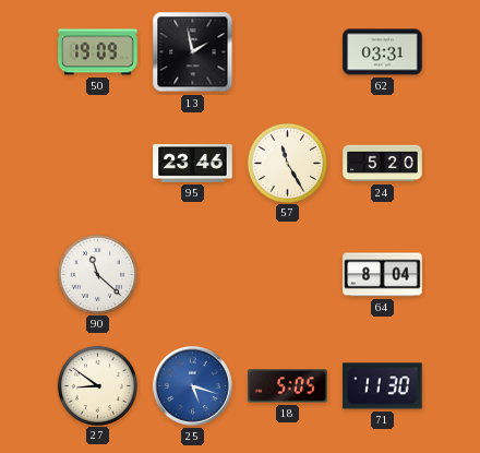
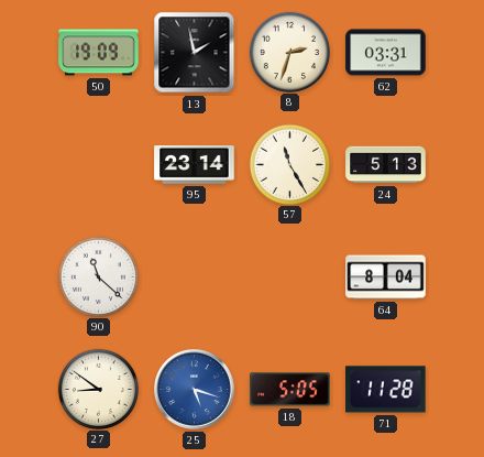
8: none -> 2:33 (289, 52)
95: 23:46 -> 23:14 (195, 165)
24: 5:20 -> 5:13 (386, 165)
71: 11:30 -> 11:28 (386, 390)
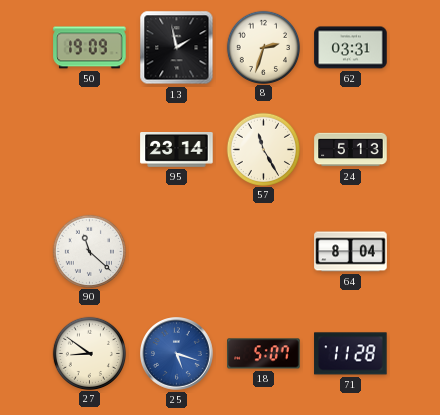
18: 5:05 -> 5:07 (264, 354)
